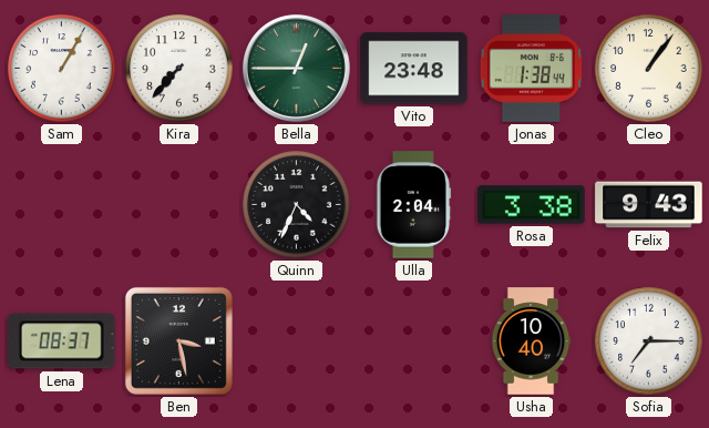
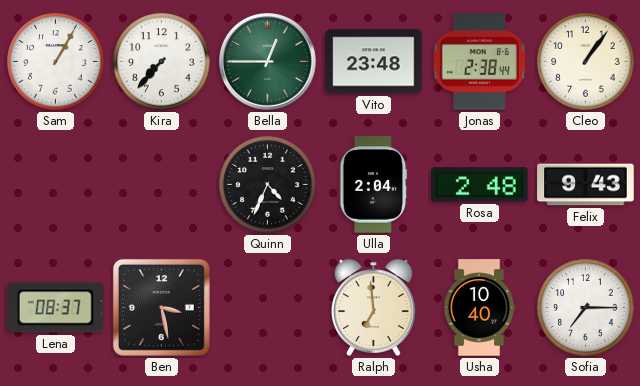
Jonas: 1:38 -> 2:38 (479, 62)
Rosa: 3:38 -> 2:48 (480, 185)
Ralph: none -> 6:59 (374, 307)
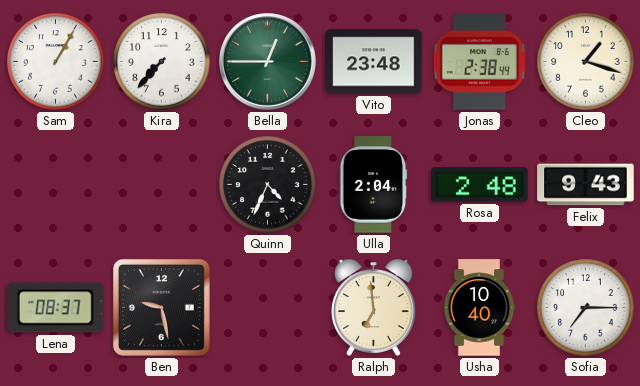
Cleo: 1:06 -> 1:18 (586, 62)
Ben: 3:28 -> 9:28 (161, 307)
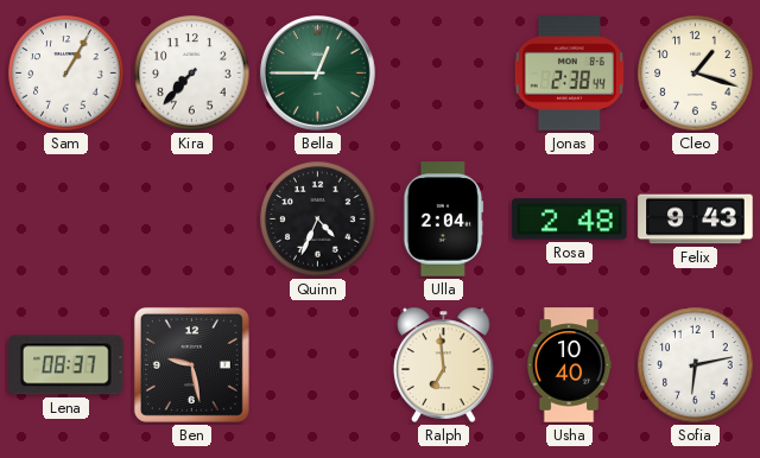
Vito: 23:48 -> none (374, 62)
Sofia: 7:15 -> 6:13 (696, 365)
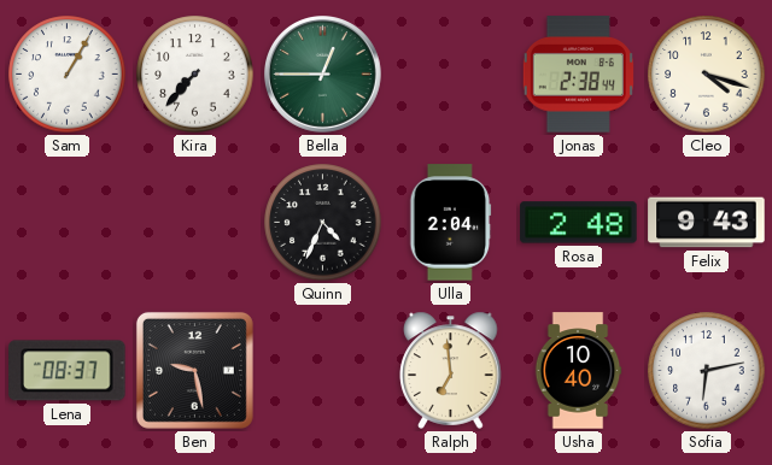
Cleo: 1:18 -> 4:18 (707, 75)
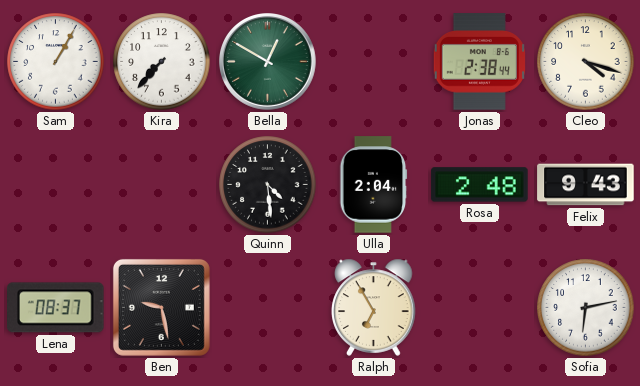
Bella: 12:45 -> 12:50 (268, 62)
Quinn: 4:34 -> 4:29 (268, 185)
Ralph: 6:59 -> 6:55 (374, 307)
Usha: 10:40 -> none (578, 371)
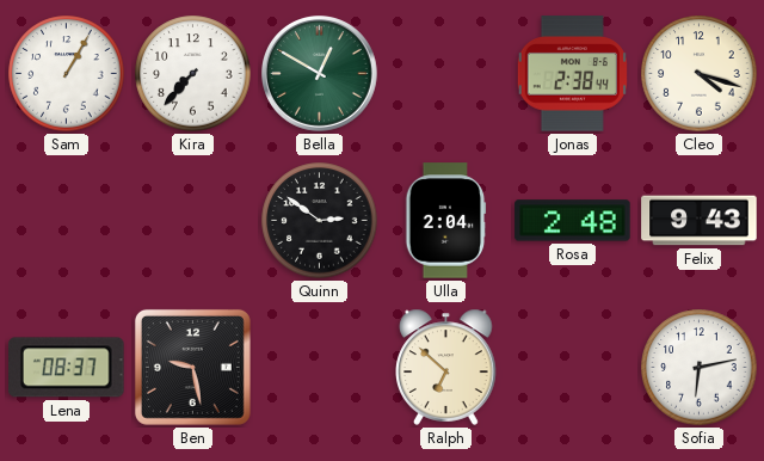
Quinn: 4:29 -> 2:51 (320, 221)
Ralph: 6:55 -> 6:52 (446, 367)
